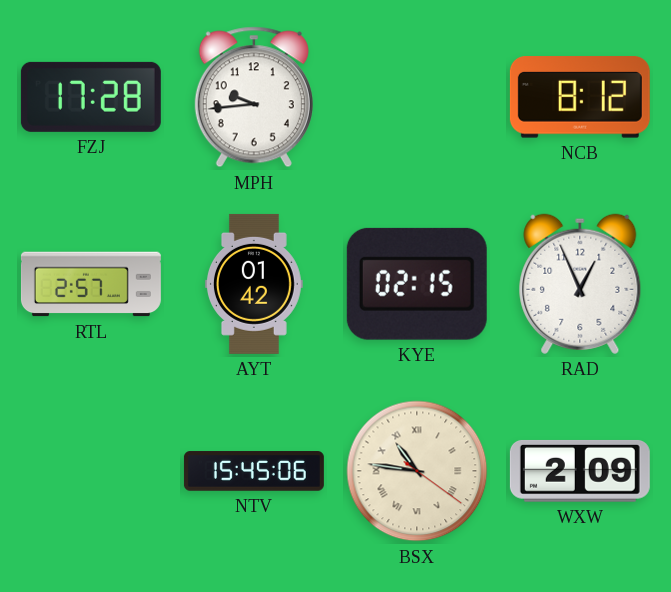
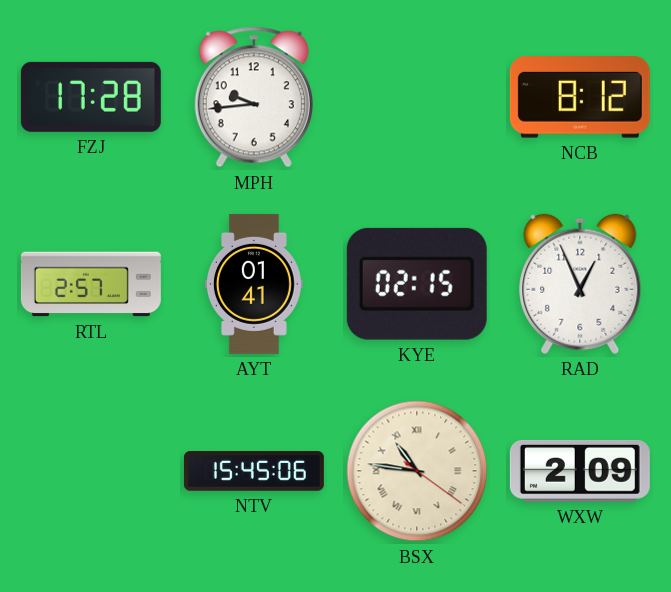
AYT: 01:42 -> 01:41 (254, 284)
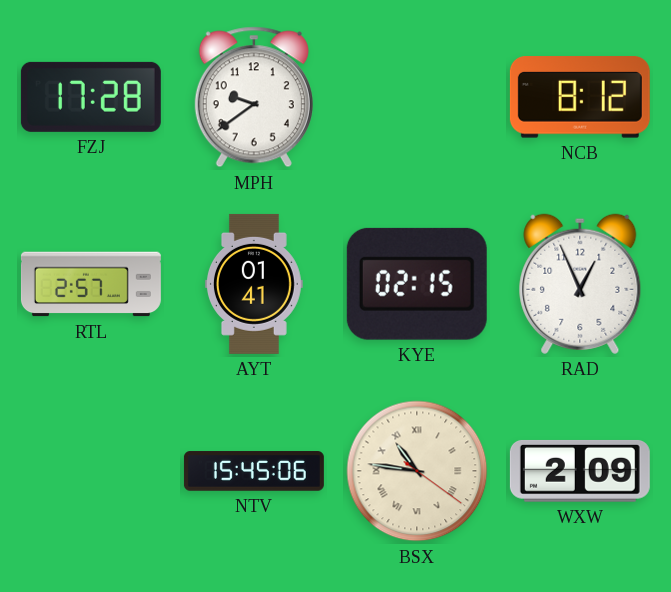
MPH: 9:44 -> 9:39 (254, 97)
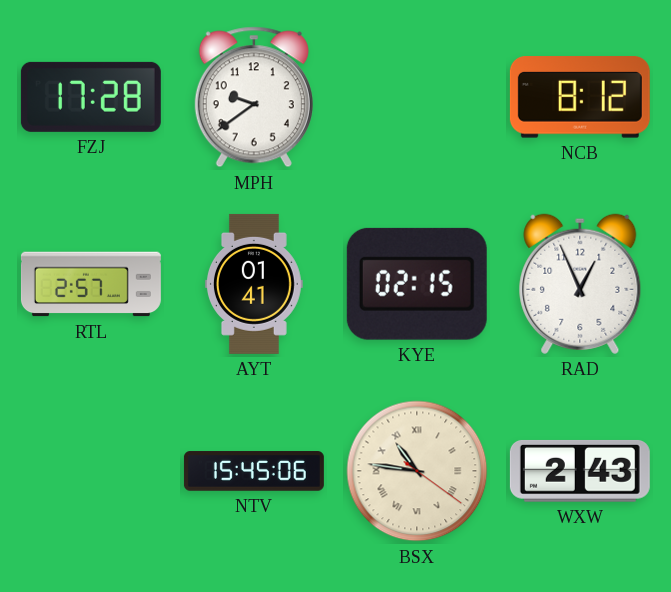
WXW: 2:09 -> 2:43 (580, 471)
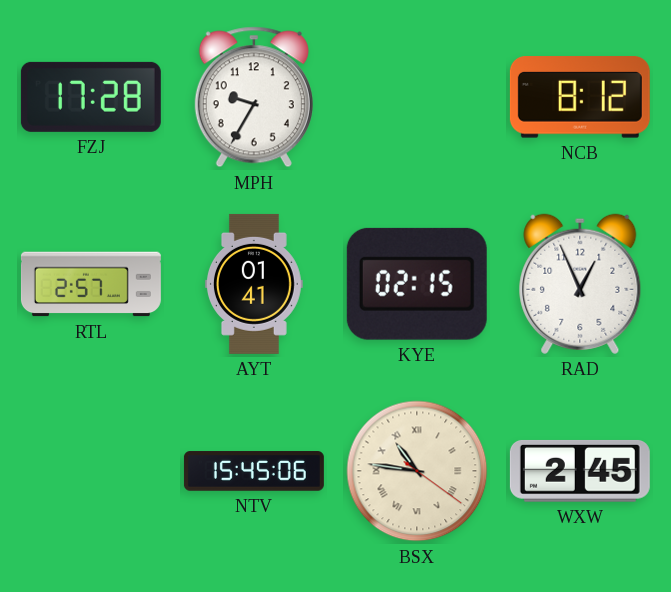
MPH: 9:39 -> 9:35 (254, 97)
WXW: 2:43 -> 2:45 (580, 471)
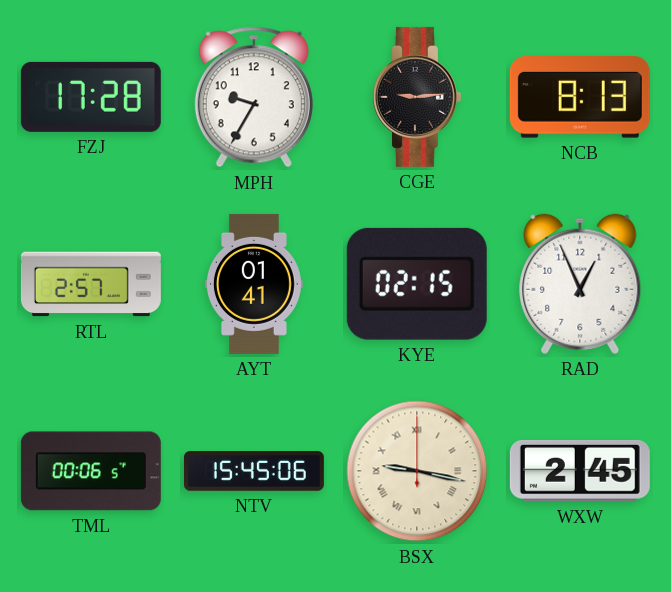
CGE: none -> 9:14 (416, 97)
NCB: 8:12 -> 8:13 (580, 97)
TML: none -> 00:06 (91, 471)
BSX: 10:46 -> 9:17 (417, 471)
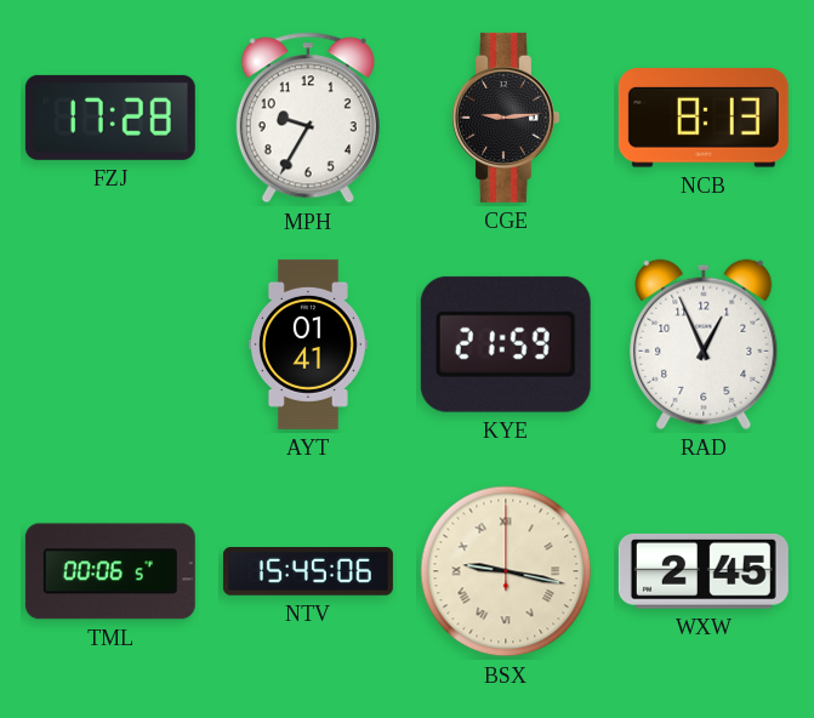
RTL: 2:57 -> none (91, 284)
KYE: 02:15 -> 21:59 (506, 344)
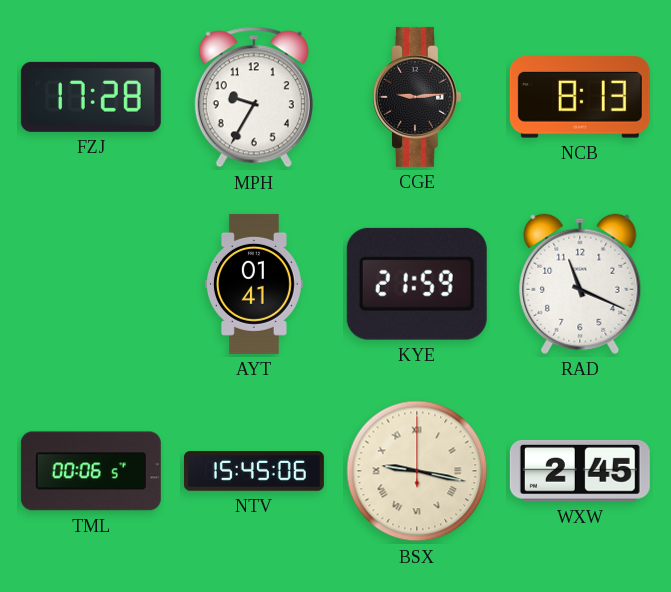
RAD: 12:56 -> 11:19 (580, 284)
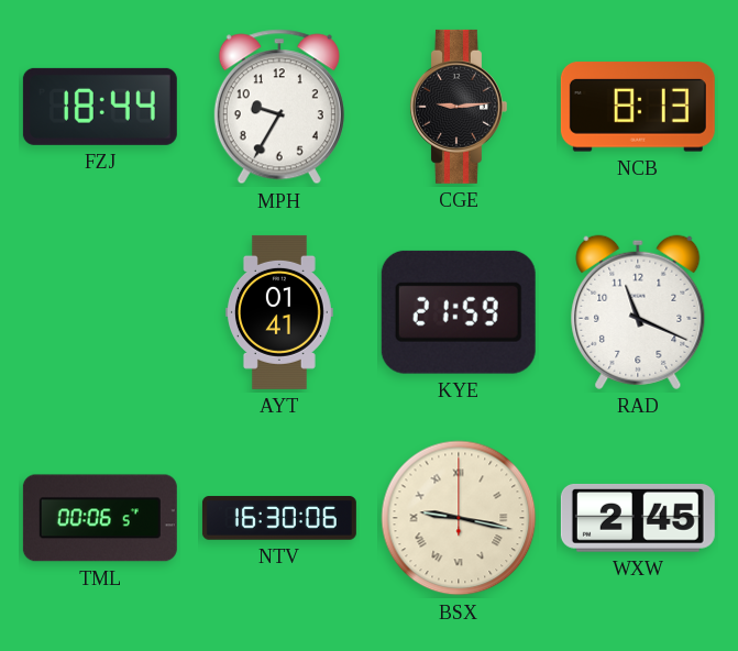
FZJ: 17:28 -> 18:44 (100, 107)
NTV: 15:45 -> 16:30 (279, 518)
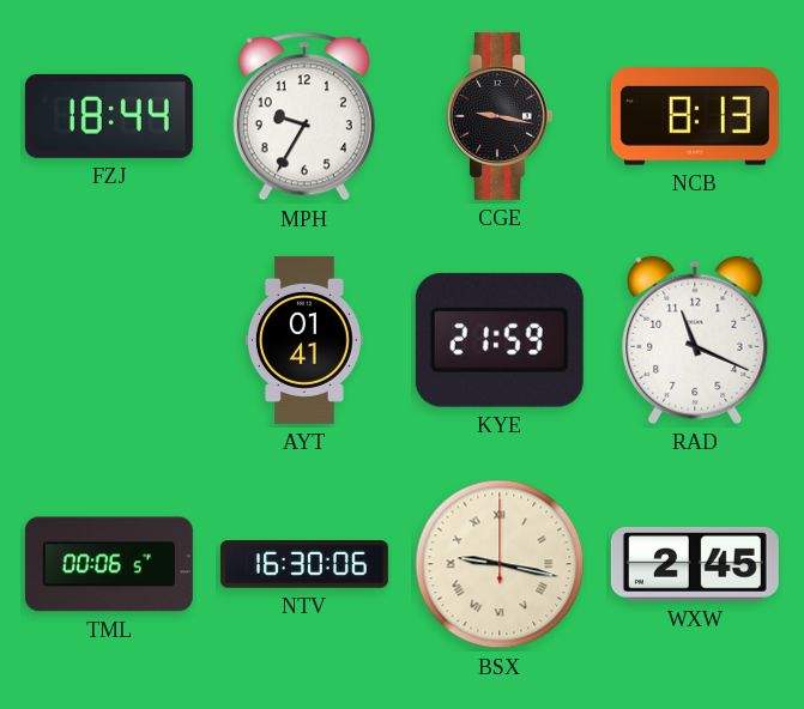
CGE: 9:14 -> 9:17 (498, 116)
